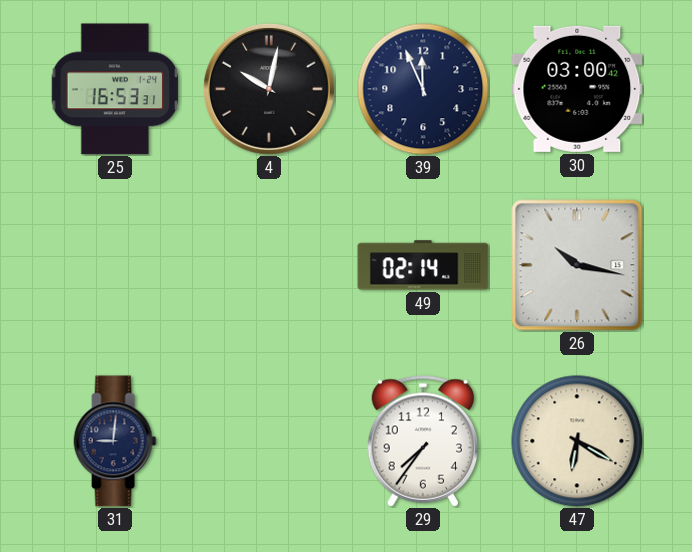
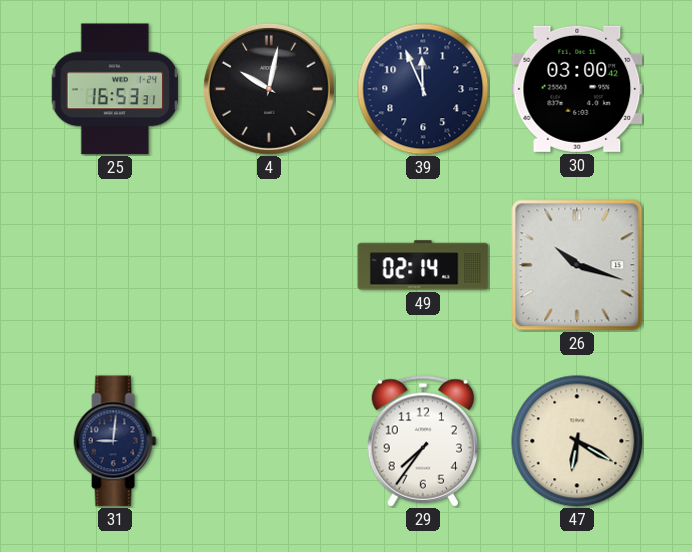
26: 10:17 -> 10:18 (577, 265)
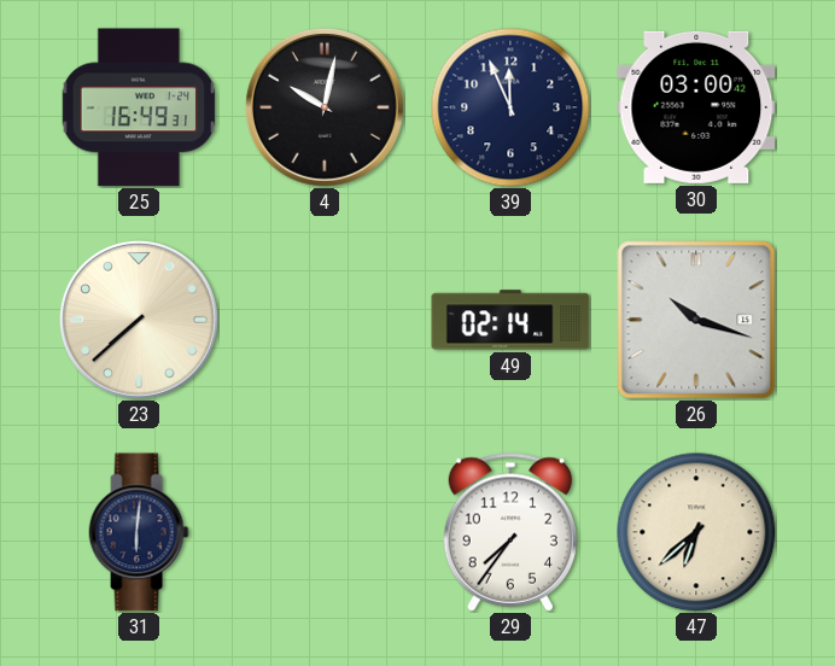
25: 16:53 -> 16:49 (139, 107)
23: none -> 7:38 (139, 320)
31: 9:01 -> 6:01 (139, 532)
47: 6:20 -> 6:38 (696, 532)
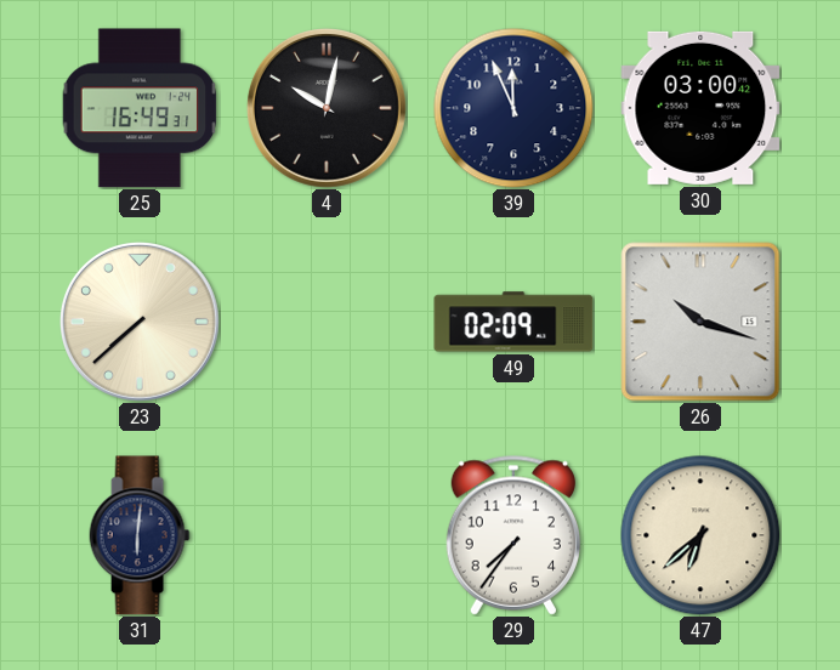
49: 02:14 -> 02:09 (513, 322)
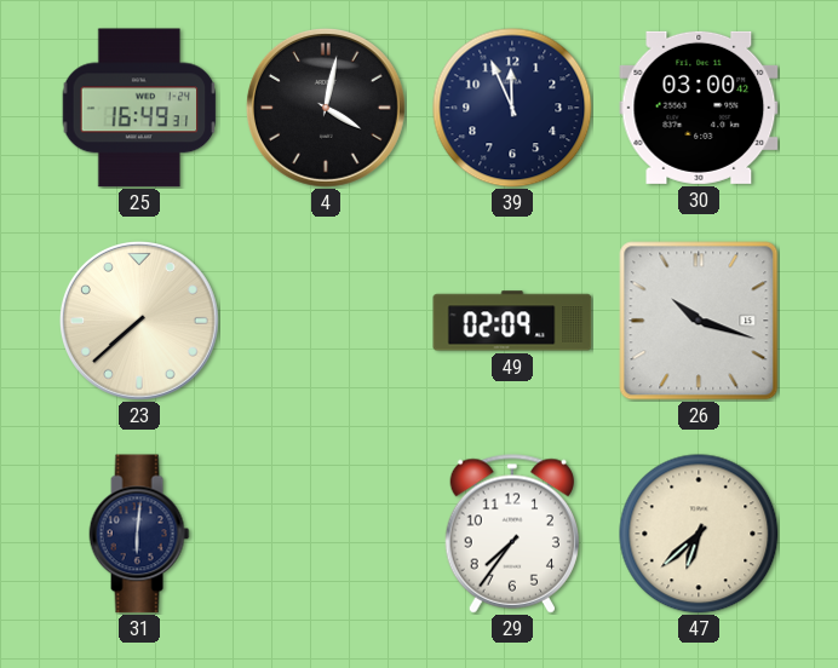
4: 10:02 -> 4:02 (326, 108)
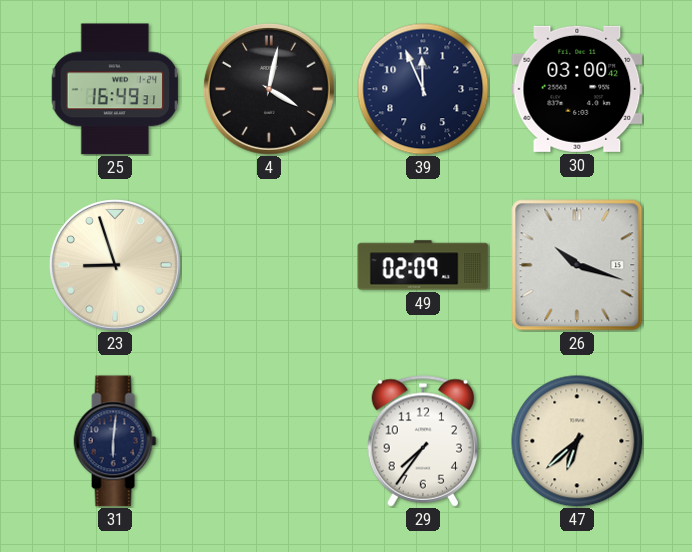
23: 7:38 -> 8:57 (115, 265)
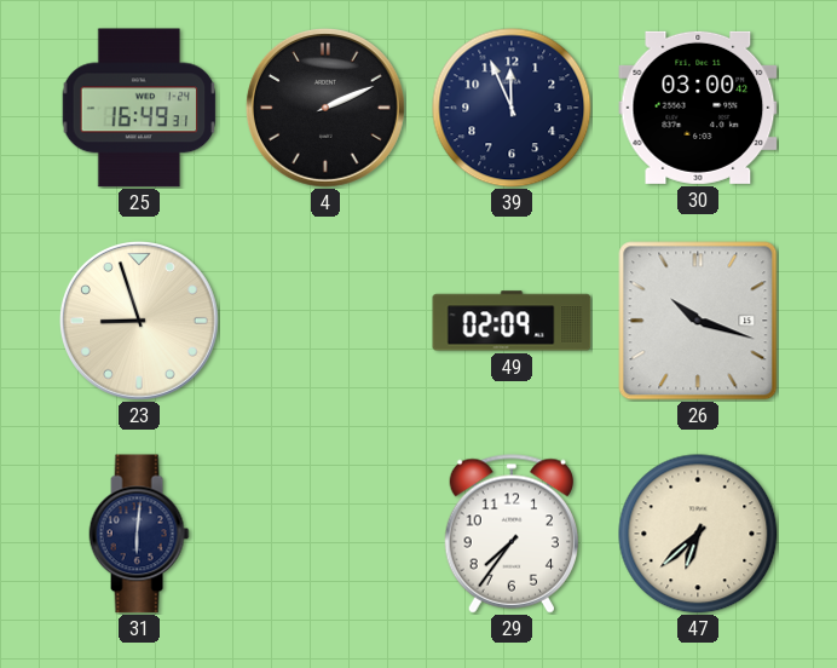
4: 4:02 -> 2:11 (325, 108)
